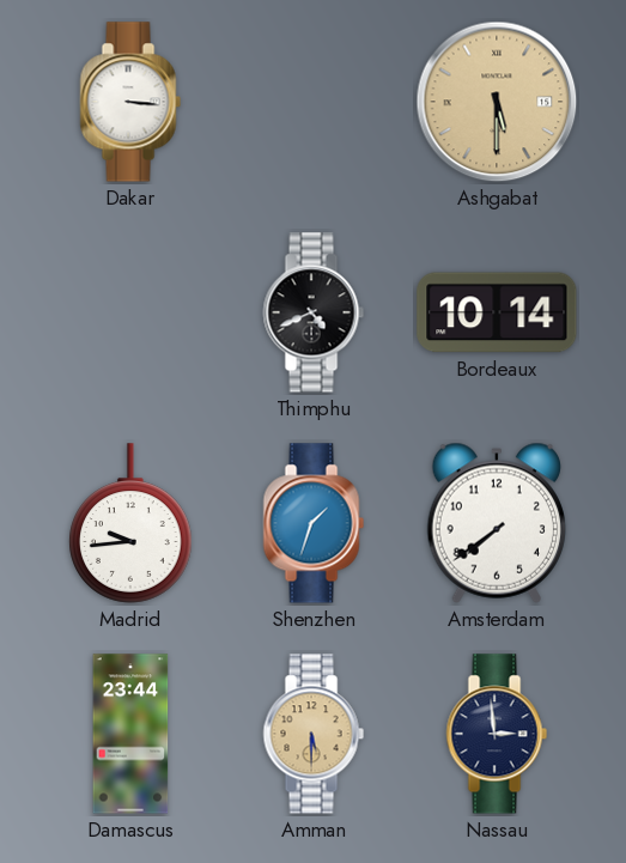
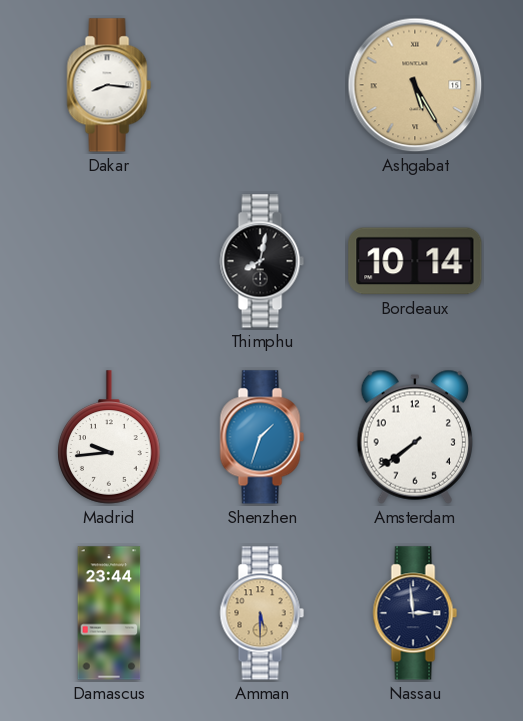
Dakar: 3:16 -> 8:16 (109, 85)
Ashgabat: 5:30 -> 5:25 (415, 85)
Thimphu: 4:41 -> 8:02 (262, 261)
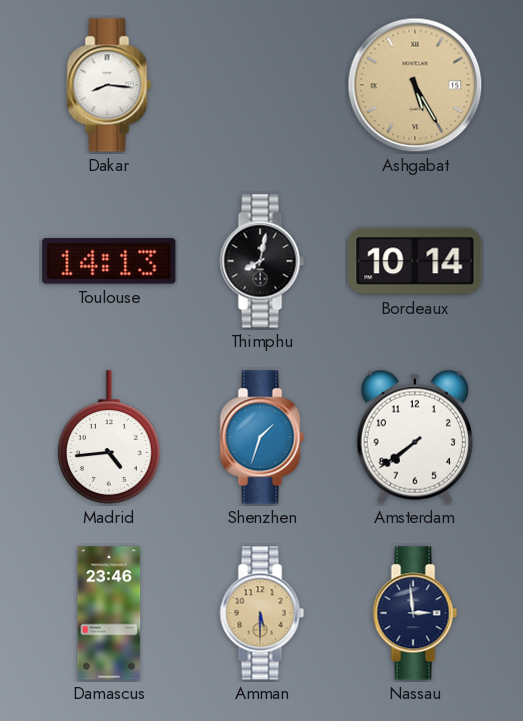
Toulouse: none -> 14:13 (109, 261)
Madrid: 9:44 -> 4:44 (109, 437)
Damascus: 23:44 -> 23:46 (109, 613)
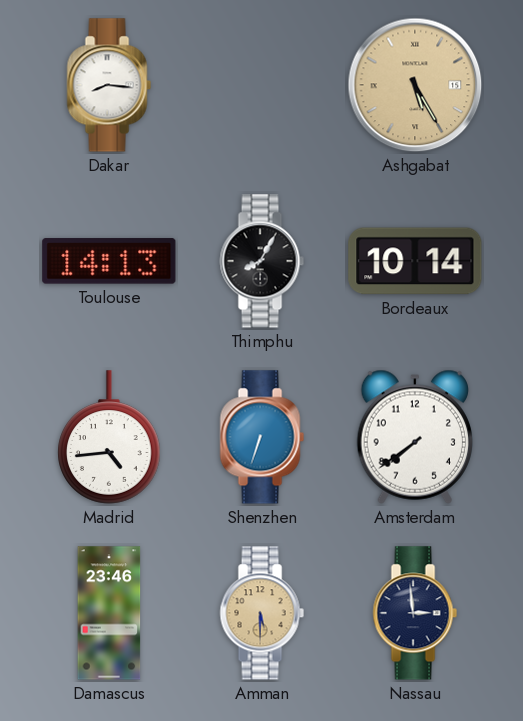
Thimphu: 8:02 -> 8:05 (262, 261)
Shenzhen: 1:33 -> 6:33 (262, 437)
